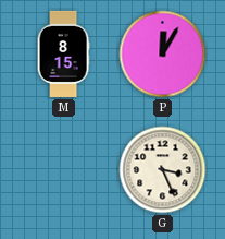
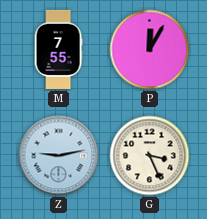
M: 8:15 -> 7:55 (58, 49)
Z: none -> 9:13 (59, 156)
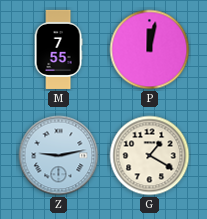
P: 12:05 -> 12:02 (150, 50)
G: 3:26 -> 1:20 (150, 156)
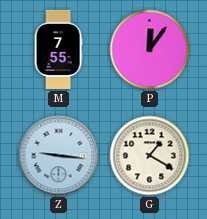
P: 12:02 -> 12:06 (150, 50)
Z: 9:13 -> 9:16 (59, 156)
